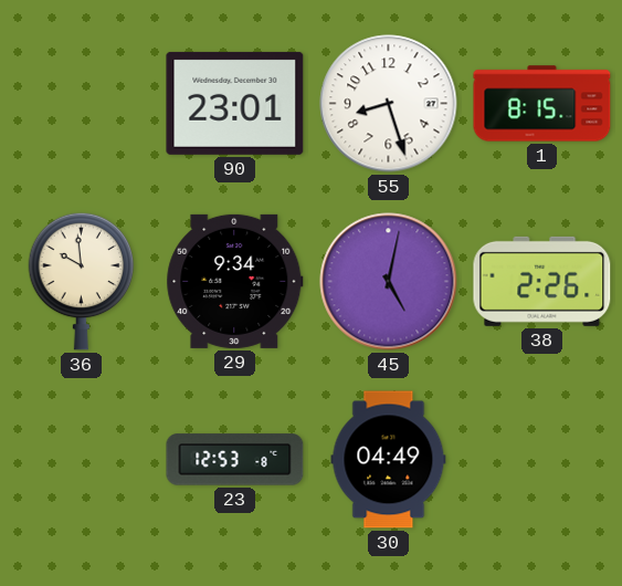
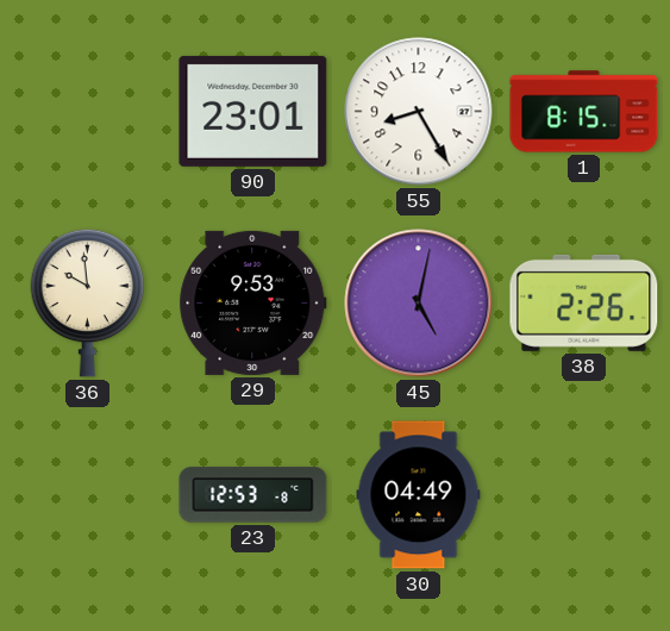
55: 8:27 -> 8:25 (419, 112)
29: 9:34 -> 9:53 (253, 302)
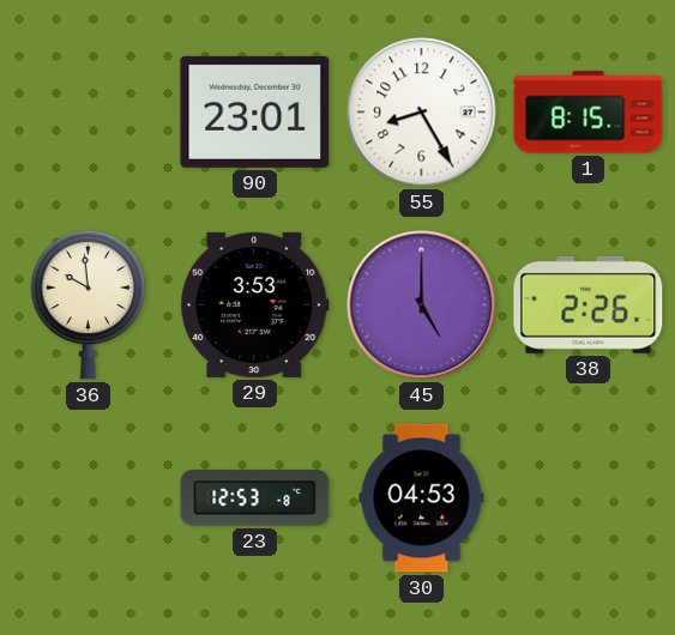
29: 9:53 -> 3:53 (255, 304)
45: 5:02 -> 5:00 (422, 306)
30: 04:49 -> 04:53 (422, 498)
